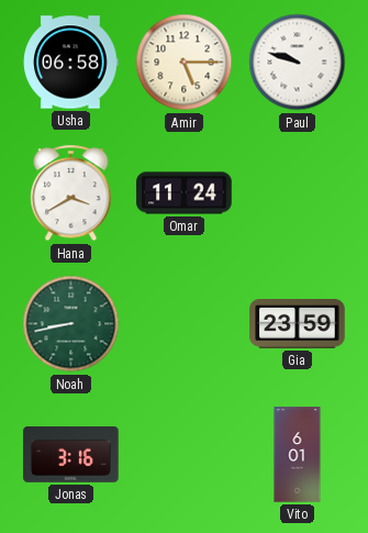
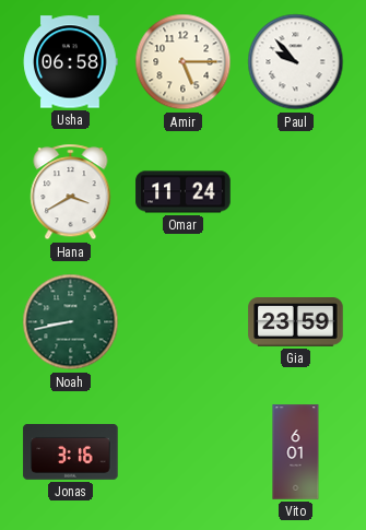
Paul: 9:48 -> 9:53 (296, 62)
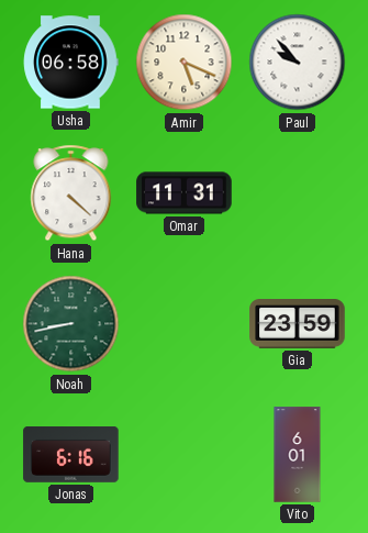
Amir: 5:15 -> 5:19 (185, 63)
Hana: 3:40 -> 4:22 (71, 193)
Omar: 11:24 -> 11:31 (185, 193)
Jonas: 3:16 -> 6:16 (71, 455)
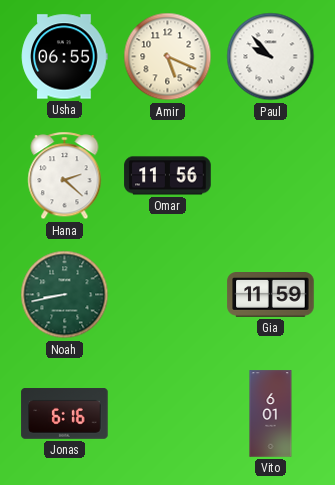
Usha: 06:58 -> 06:55 (65, 57)
Hana: 4:22 -> 2:22 (65, 176)
Omar: 11:31 -> 11:56 (168, 176)
Gia: 23:59 -> 11:59 (271, 295)
